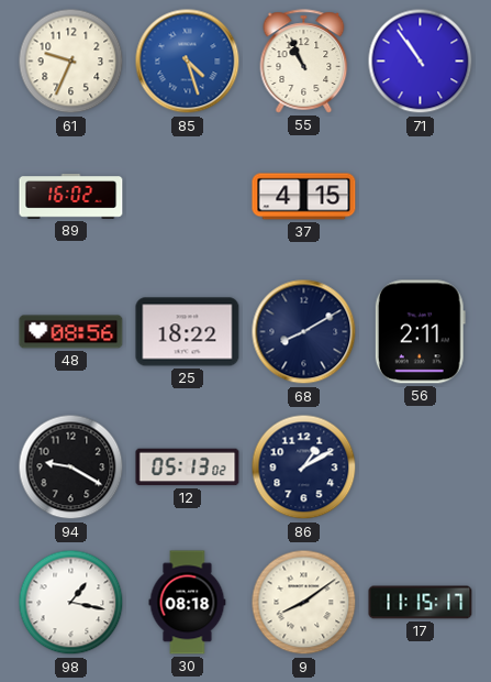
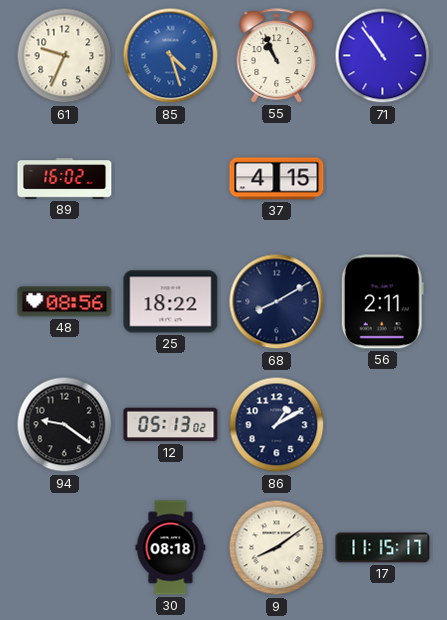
94: 9:20 -> 9:21 (65, 425)
98: 1:17 -> none (71, 603)
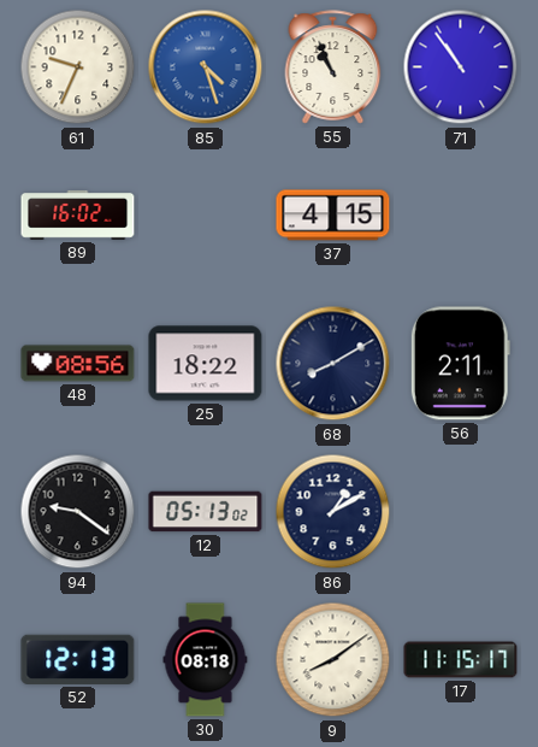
52: none -> 12:13 (78, 659)
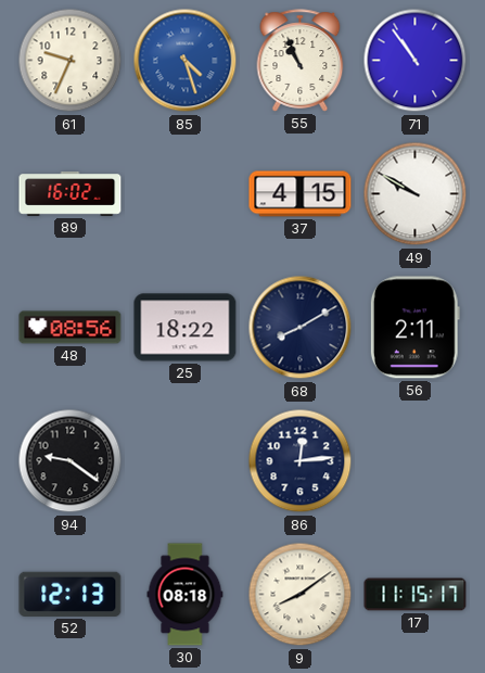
49: none -> 9:50 (416, 194)
12: 05:13 -> none (206, 512)
86: 1:10 -> 12:14 (301, 461)
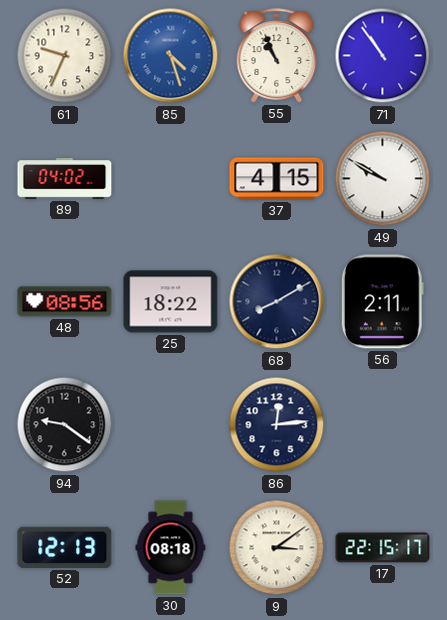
89: 16:02 -> 04:02 (65, 179)
9: 8:09 -> 3:09 (277, 548)
17: 11:15 -> 22:15 (383, 548)
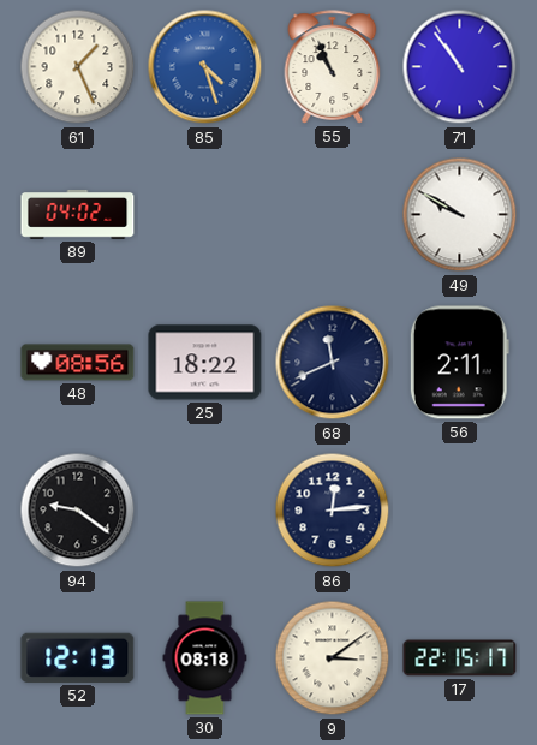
61: 9:34 -> 1:26 (78, 67)
37: 4:15 -> none (277, 179)
68: 8:10 -> 11:41 (333, 363)
